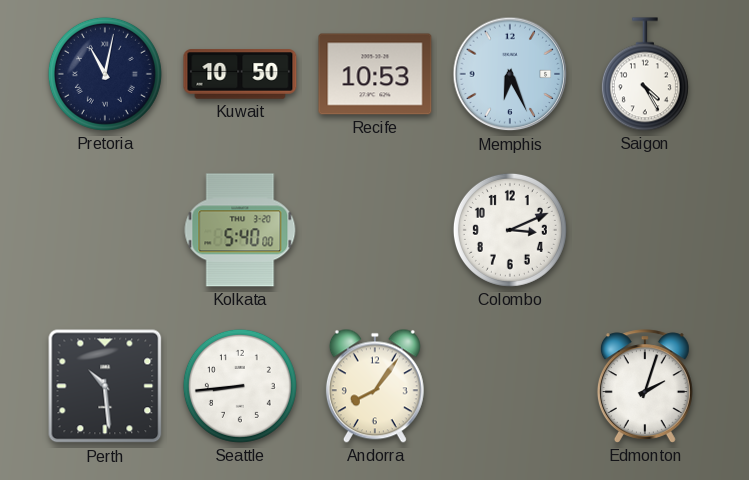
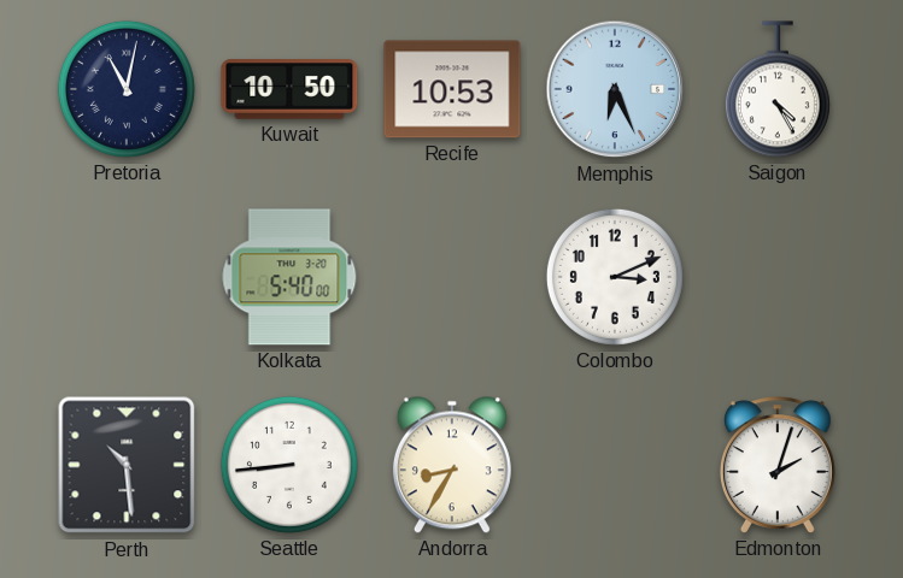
Andorra: 8:06 -> 8:35 (452, 465)
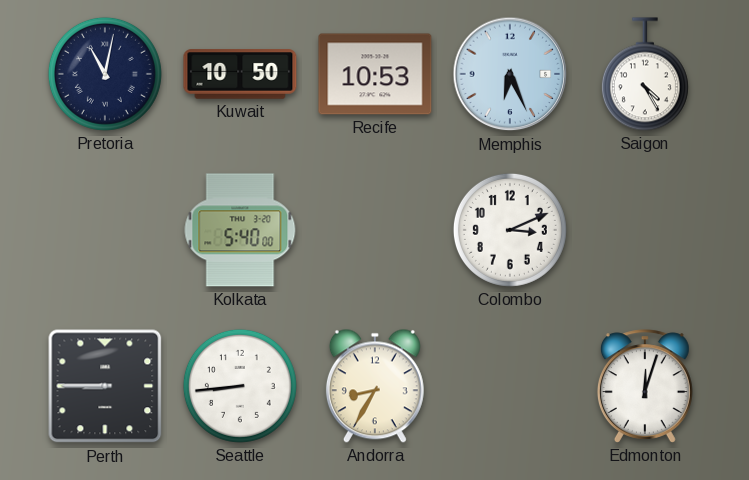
Perth: 10:29 -> 8:45 (105, 386)
Edmonton: 2:03 -> 12:03 (645, 386)
